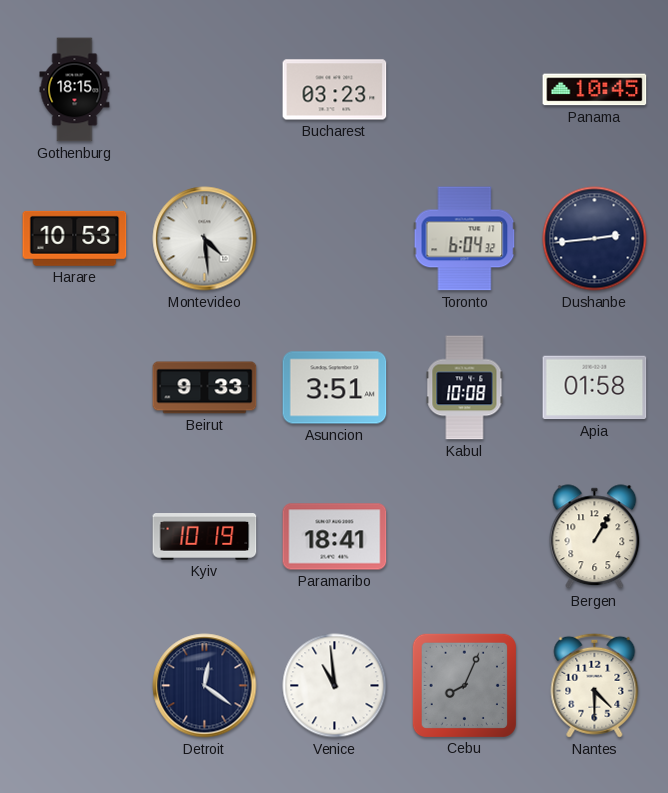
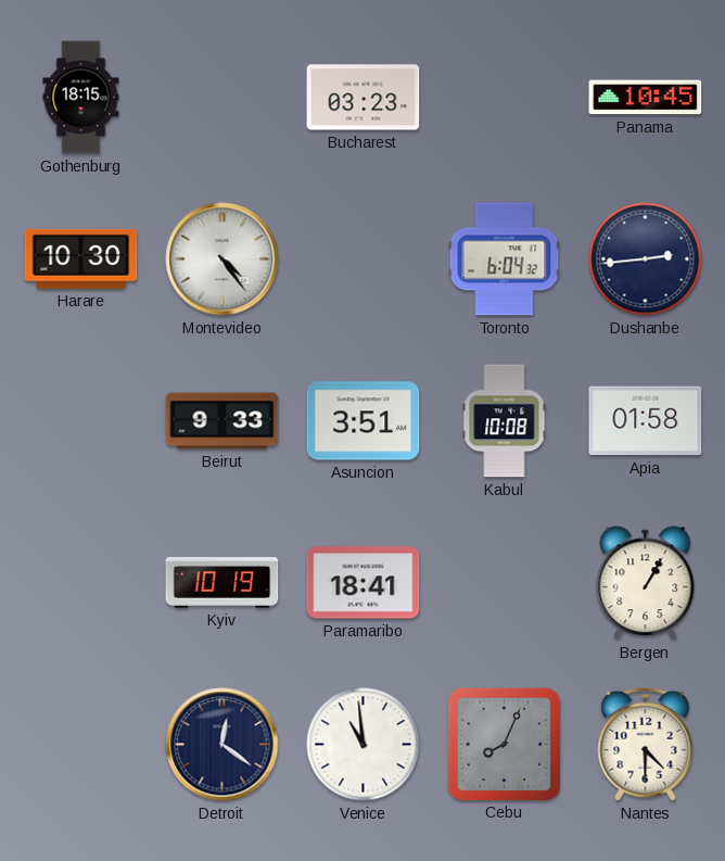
Harare: 10:53 -> 10:30 (81, 258)
Montevideo: 4:29 -> 4:24 (222, 259)
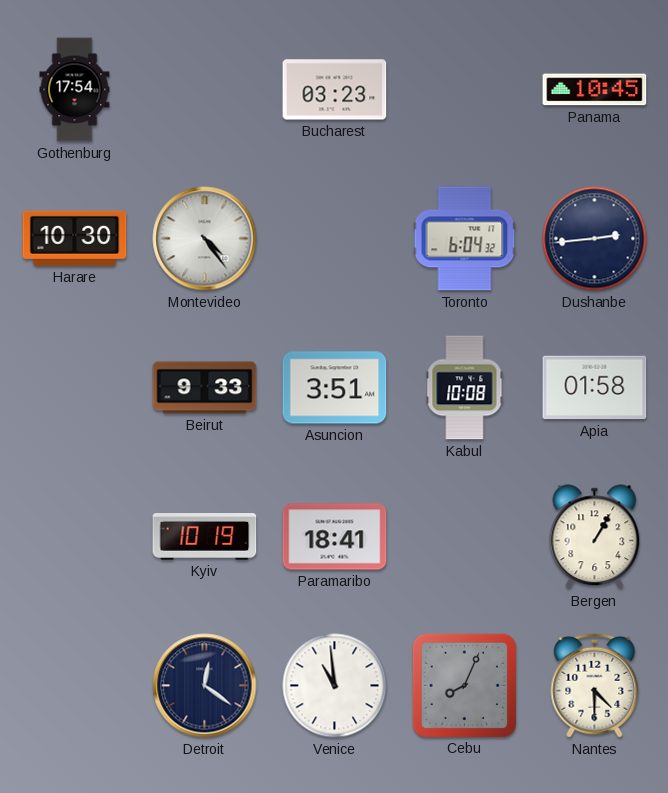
Gothenburg: 18:15 -> 17:54 (75, 90)
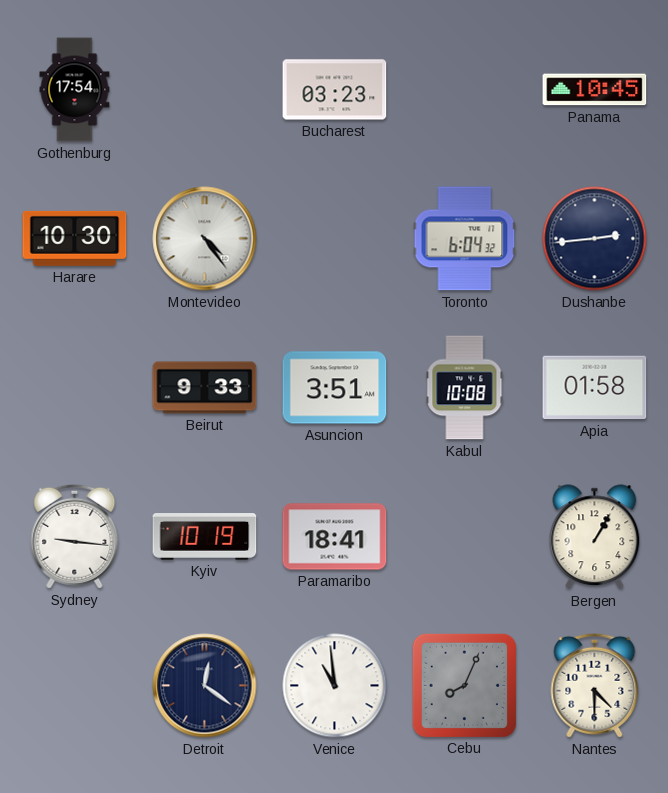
Sydney: none -> 9:16 (75, 536)
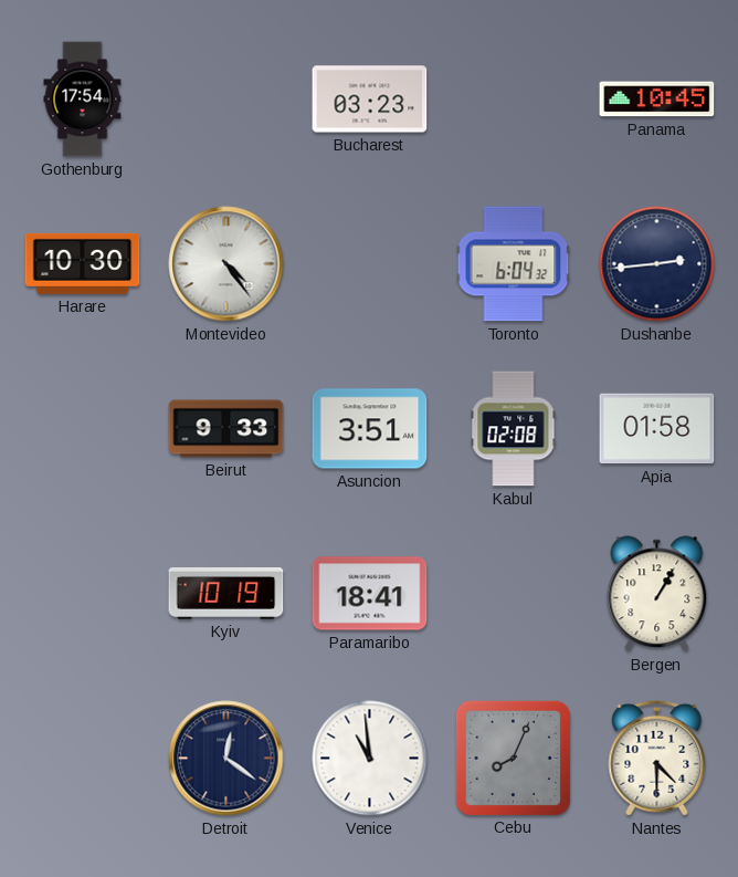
Kabul: 10:08 -> 02:08 (514, 429)
Sydney: 9:16 -> none (75, 536)
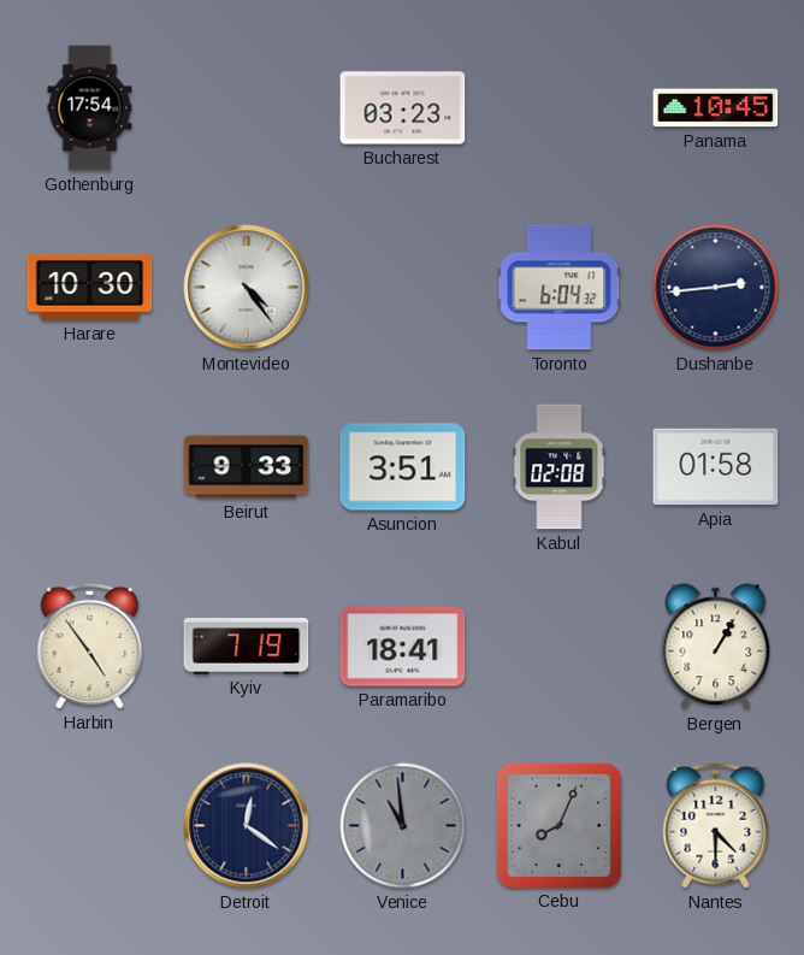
Harbin: none -> 4:54 (90, 645)
Kyiv: 10:19 -> 7:19 (247, 647)
Venice dial: white -> grey (403, 826)
